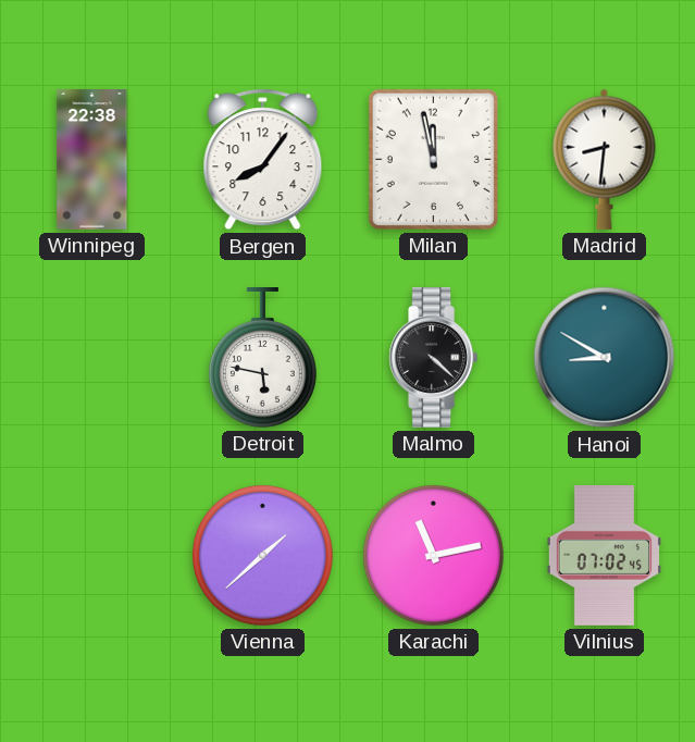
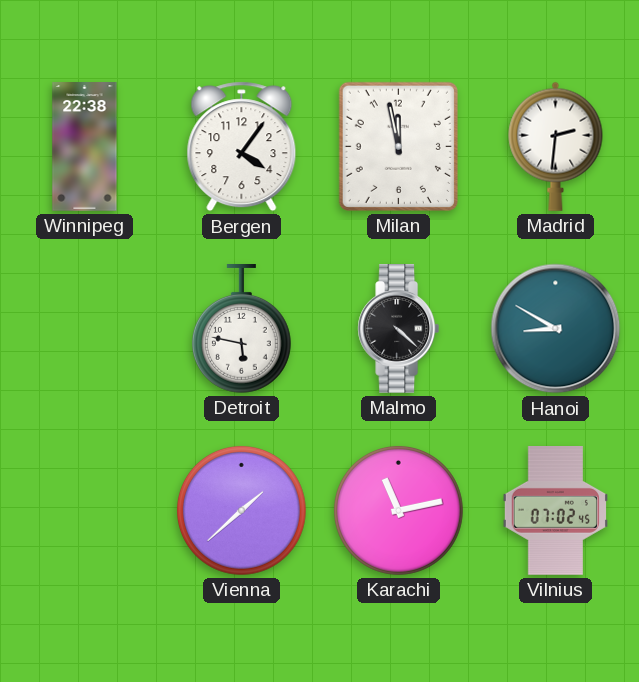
Bergen: 8:06 -> 4:06 (242, 147)
Madrid: 8:31 -> 2:31 (556, 146)
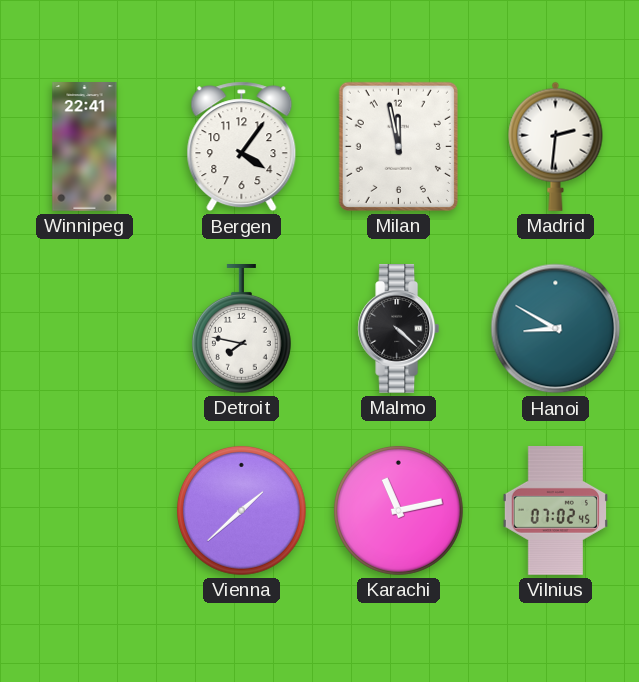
Winnipeg: 22:38 -> 22:41 (85, 147)
Detroit: 5:47 -> 7:47 (241, 329)
